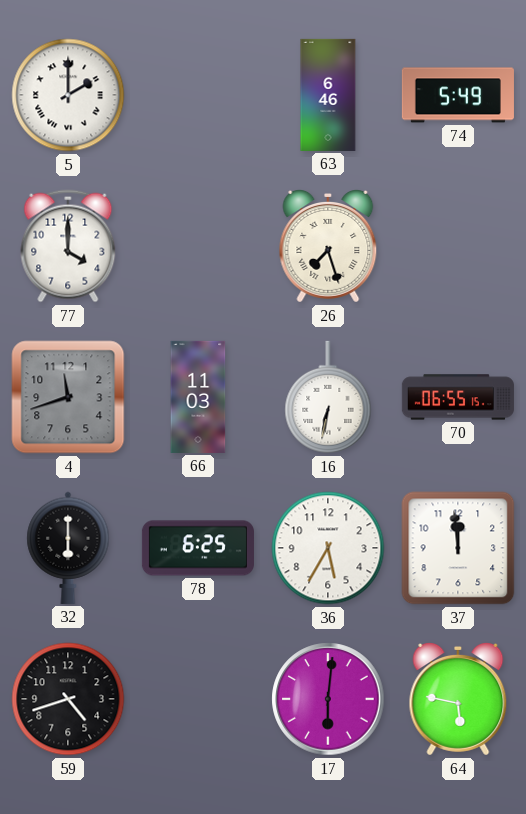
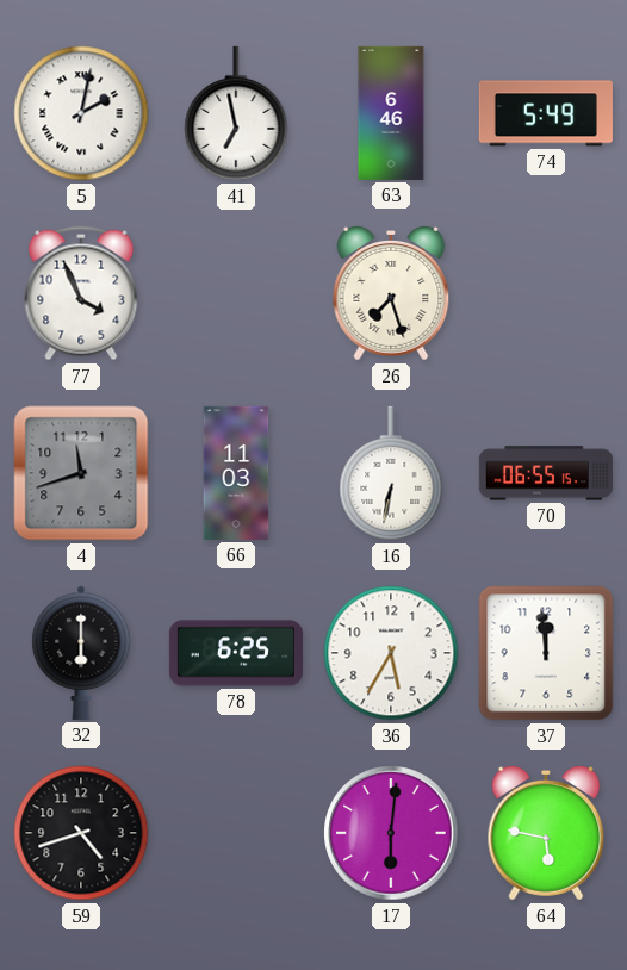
5: 2:00 -> 2:02 (81, 113)
41: none -> 6:58 (236, 113)
77: 4:00 -> 3:56 (81, 293)
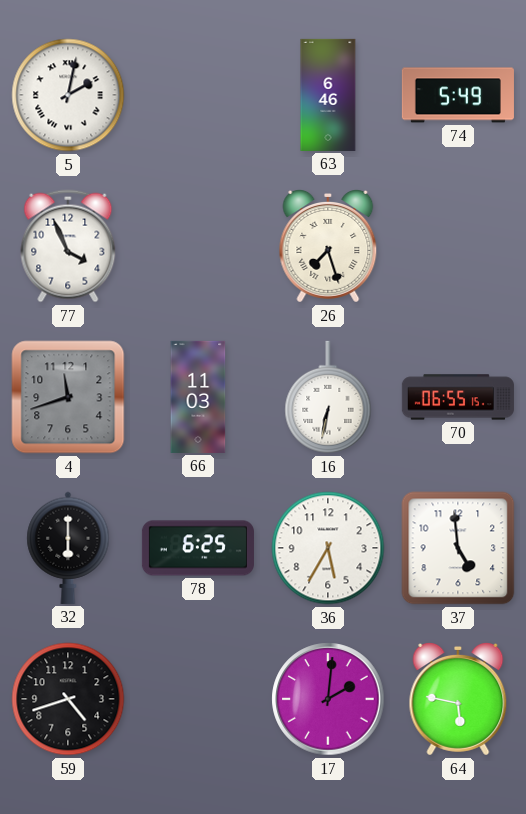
41: 6:58 -> none (236, 113)
37: 11:59 -> 4:59 (458, 548)
17: 6:01 -> 2:01 (328, 699)
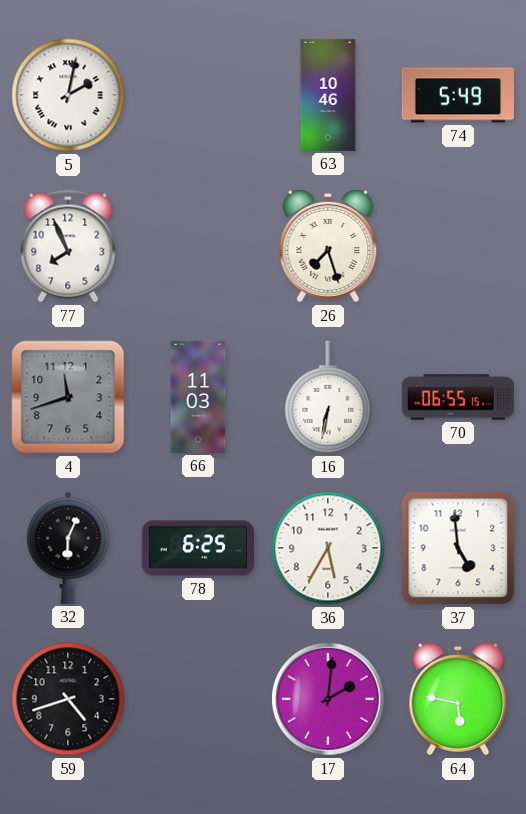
63: 6:46 -> 10:46 (328, 95)
77: 3:56 -> 7:56 (68, 246)
32: 6:00 -> 6:04 (68, 548)
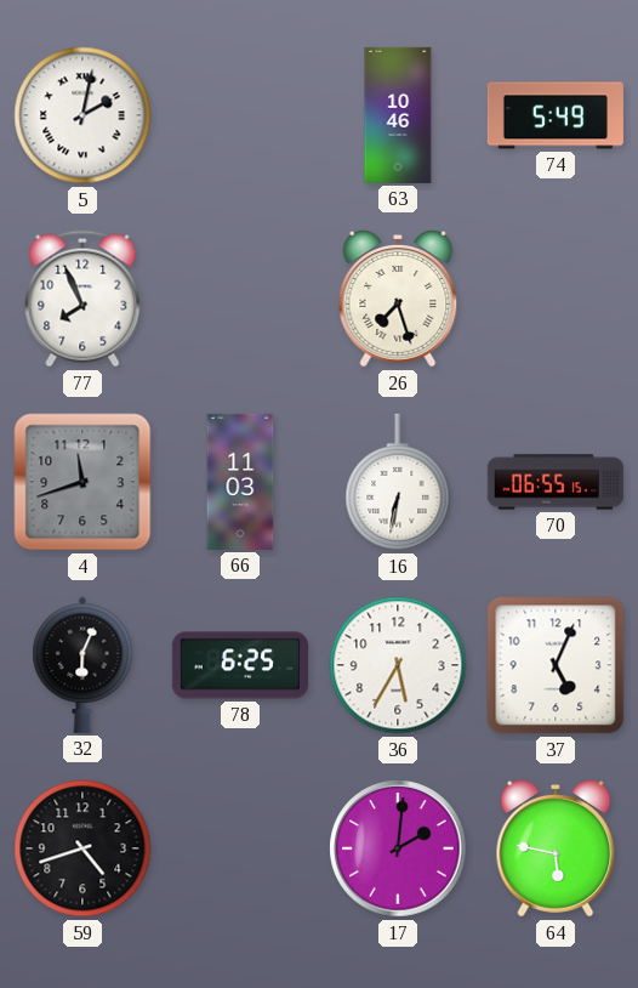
37: 4:59 -> 5:04 (556, 665)
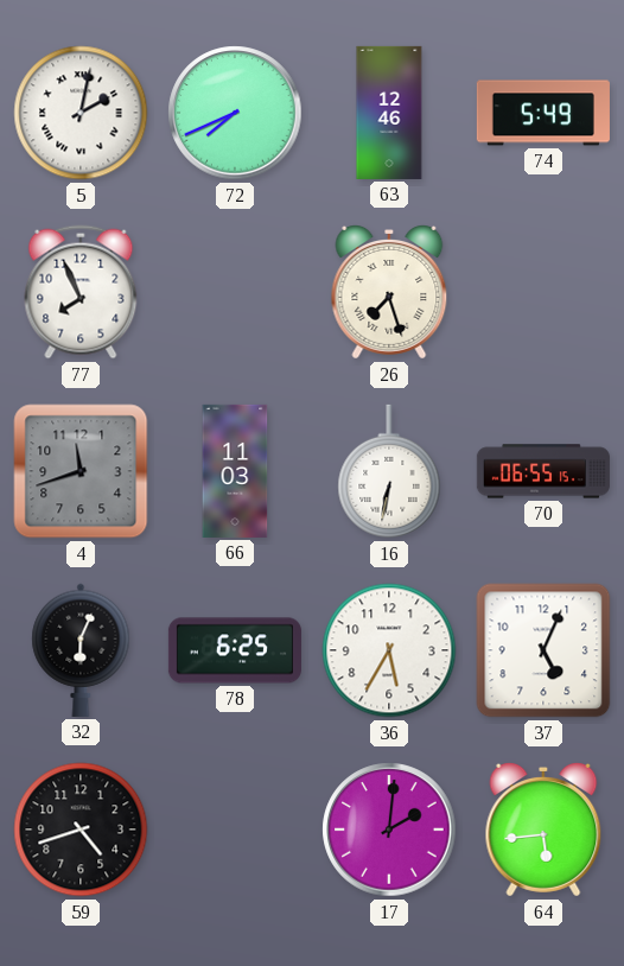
72: none -> 7:41 (235, 113)
63: 10:46 -> 12:46 (389, 113)
64: 5:47 -> 5:44 (543, 831)
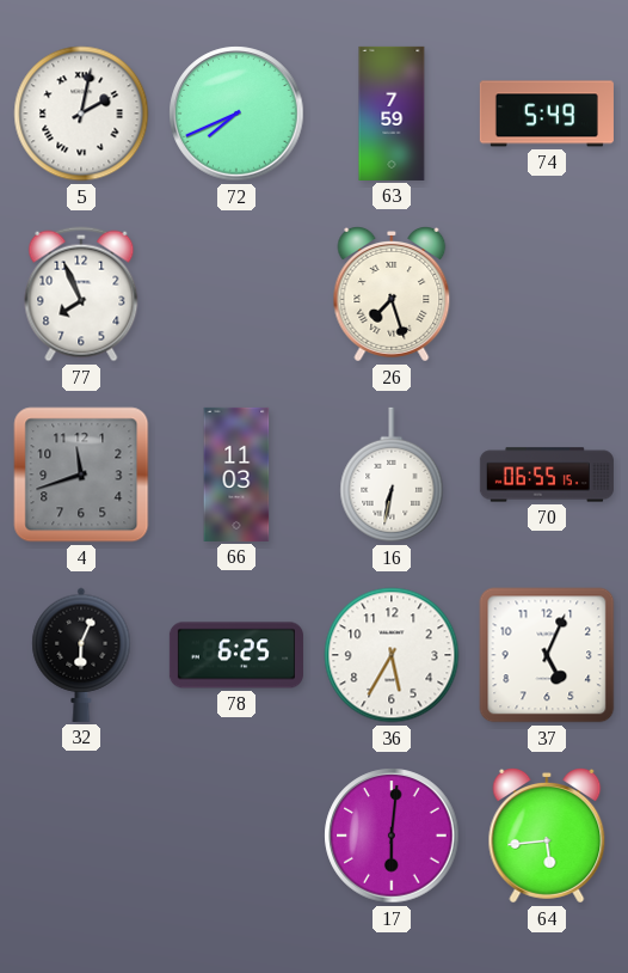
63: 12:46 -> 7:59 (392, 114)
59: 4:42 -> none (81, 830)
17: 2:01 -> 6:01 (392, 836)
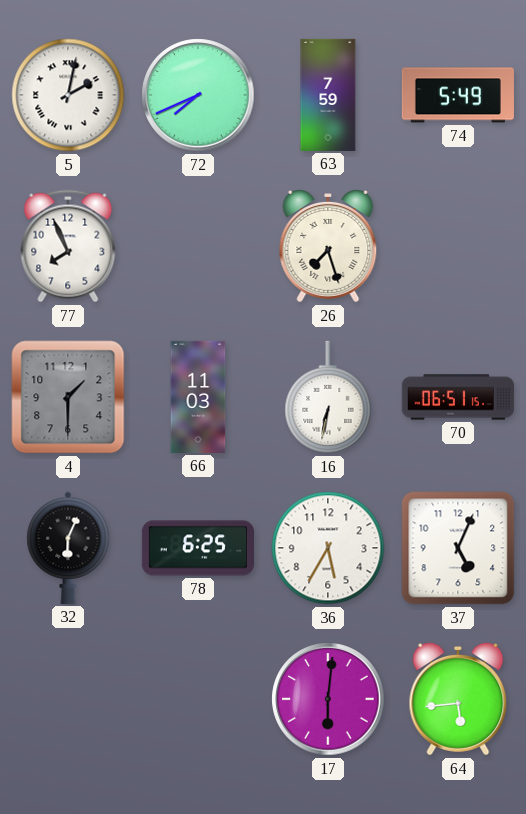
4: 11:42 -> 1:30 (68, 397)
70: 06:55 -> 06:51 (458, 397)
